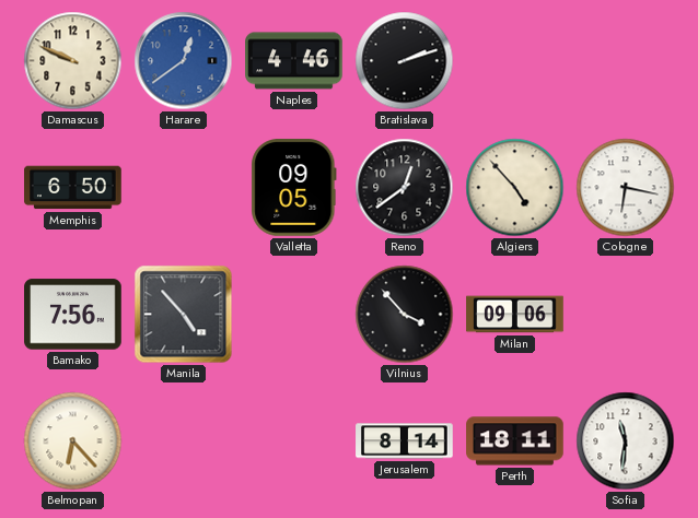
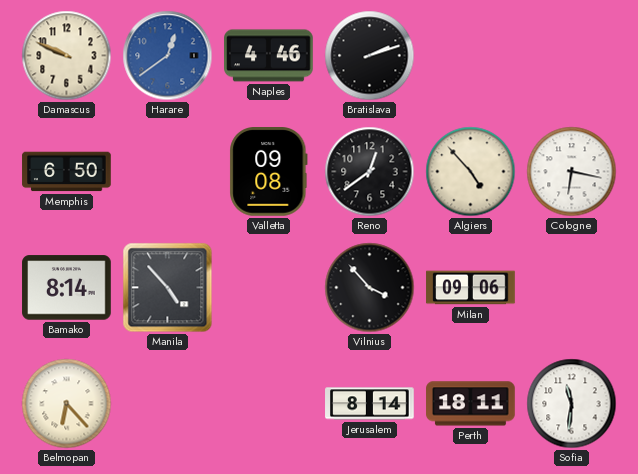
Valletta: 09:05 -> 09:08 (269, 172)
Bamako: 7:56 -> 8:14 (67, 288)
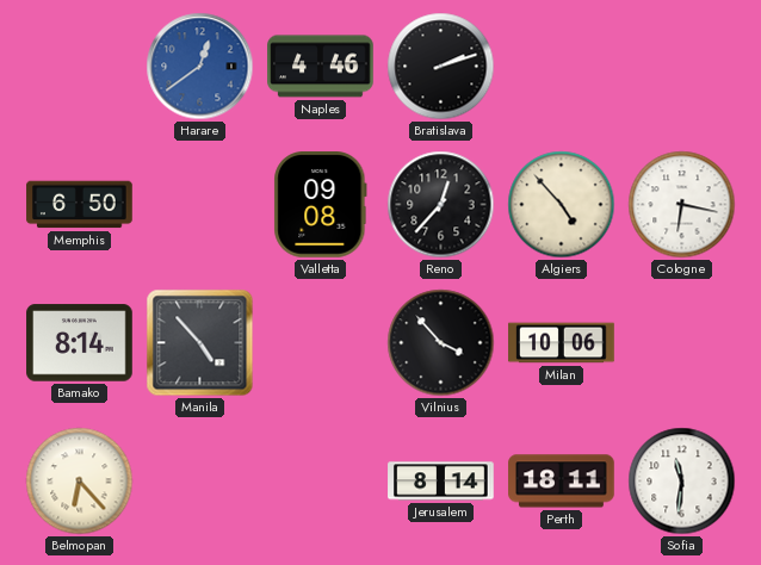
Damascus: 9:49 -> none (67, 56)
Reno: 12:39 -> 12:37 (441, 205)
Milan: 09:06 -> 10:06 (562, 343)
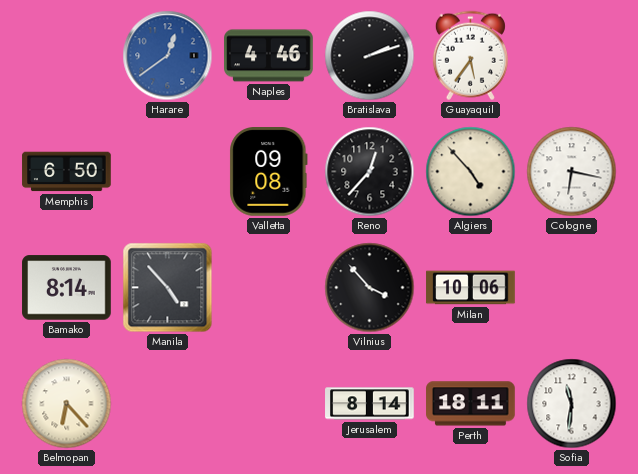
Guayaquil: none -> 5:36 (470, 56)
